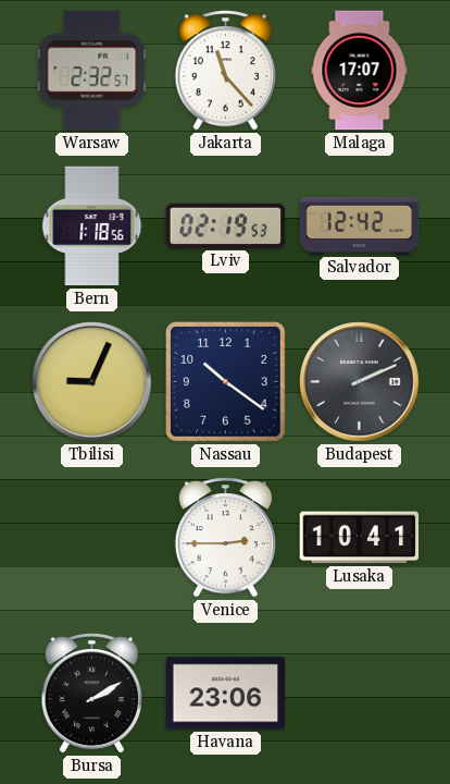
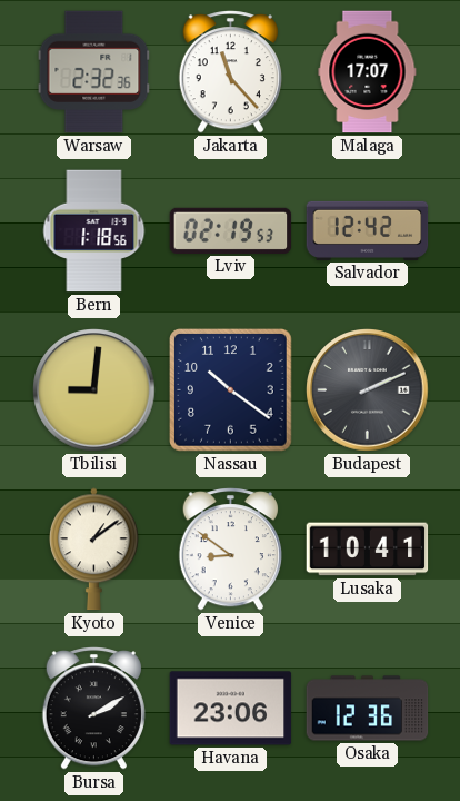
Warsaw: 2:32:57 -> 2:32:36 (94, 72)
Tbilisi: 9:04 -> 9:01 (94, 390)
Kyoto: none -> 1:09 (94, 550)
Venice: 2:45 -> 8:51 (230, 550)
Osaka: none -> 12:36 (368, 709)
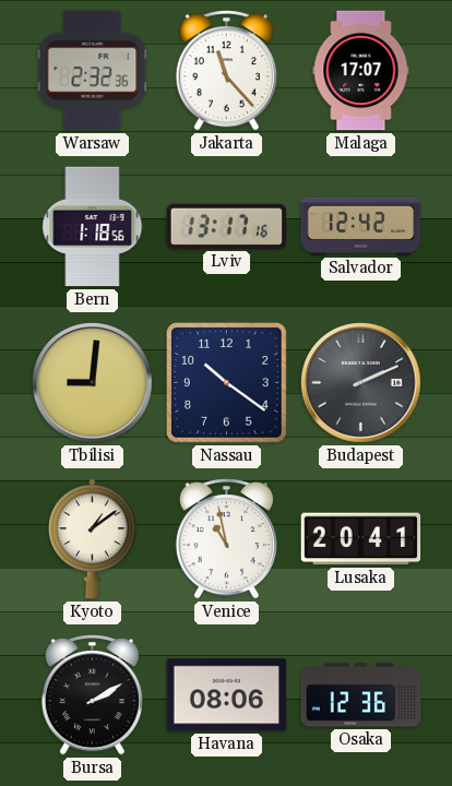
Lviv: 02:19 -> 13:17 (227, 226)
Venice: 8:51 -> 10:58 (226, 539)
Lusaka: 10:41 -> 20:41 (361, 539)
Havana: 23:06 -> 08:06 (227, 695)
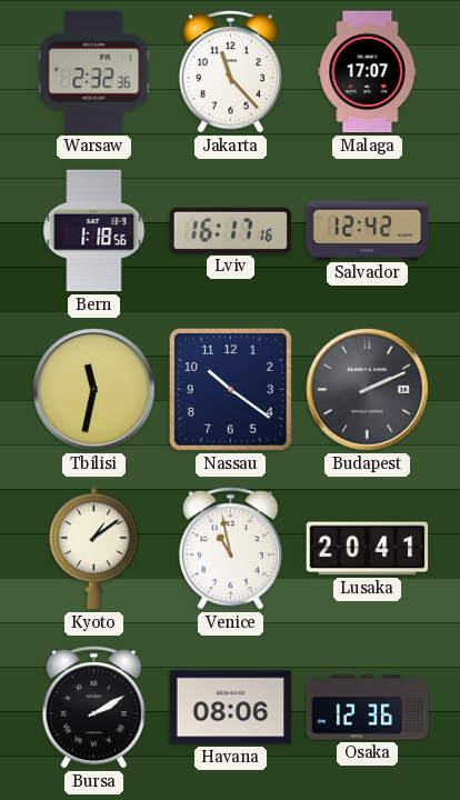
Lviv: 13:17 -> 16:17 (231, 230)
Tbilisi: 9:01 -> 11:32 (94, 390)
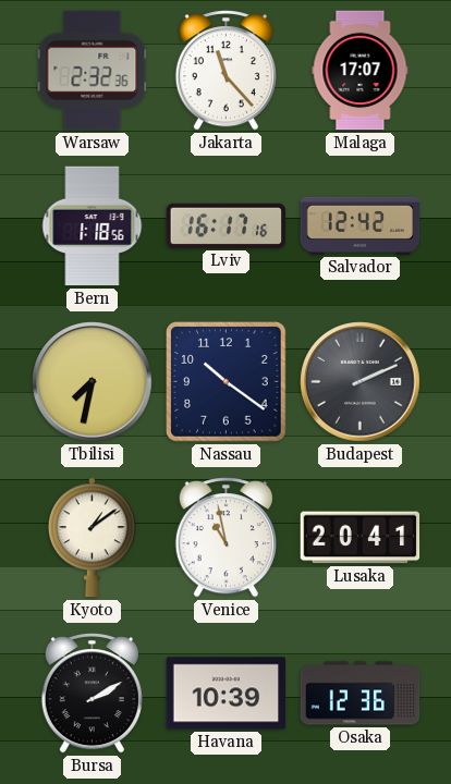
Tbilisi: 11:32 -> 7:32 (93, 382)
Havana: 08:06 -> 10:39 (227, 694)
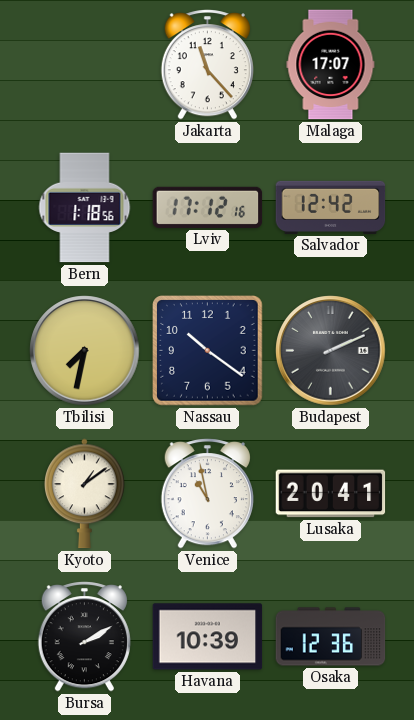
Warsaw: 2:32 -> none (93, 71)
Lviv: 16:17 -> 17:12 (208, 207)
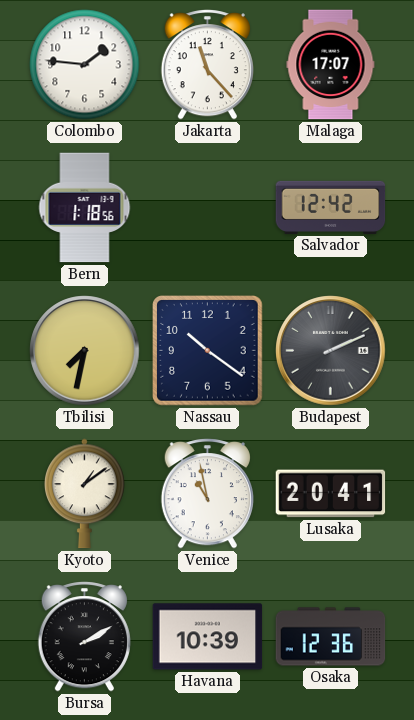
Colombo: none -> 1:46 (85, 65)
Lviv: 17:12 -> none (208, 207)
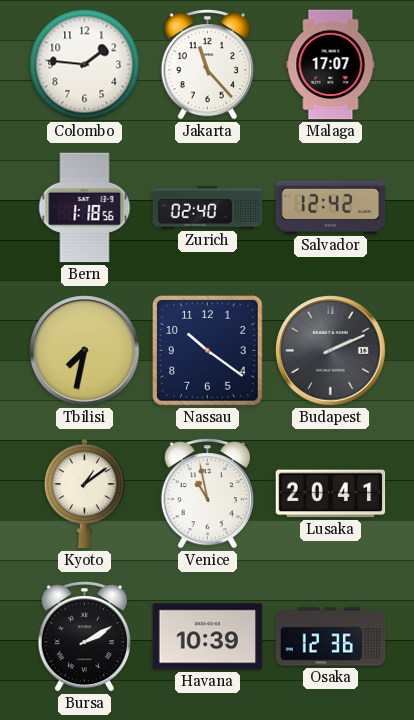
Zurich: none -> 02:40 (208, 208)
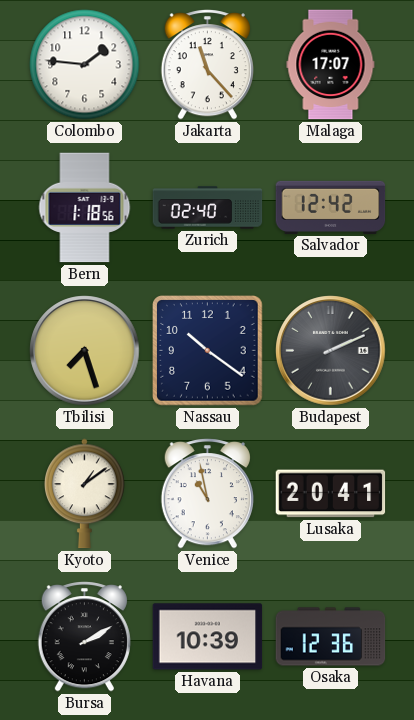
Tbilisi: 7:32 -> 7:27 (85, 351)
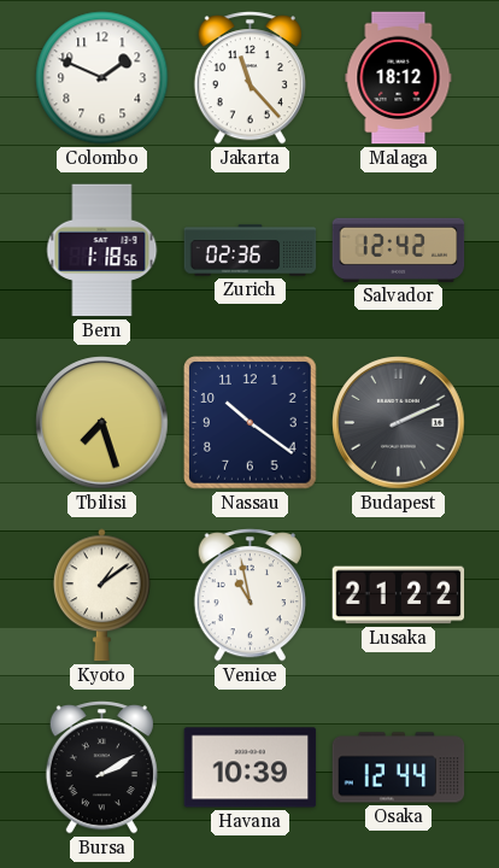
Colombo: 1:46 -> 1:49 (102, 78)
Malaga: 17:07 -> 18:12 (399, 78)
Zurich: 02:40 -> 02:36 (251, 251)
Lusaka: 20:41 -> 21:22 (399, 596)
Osaka: 12:36 -> 12:44 (399, 768)
